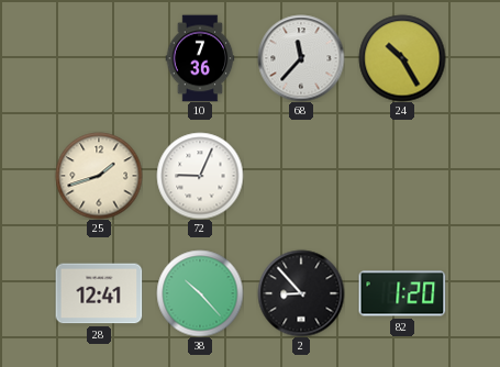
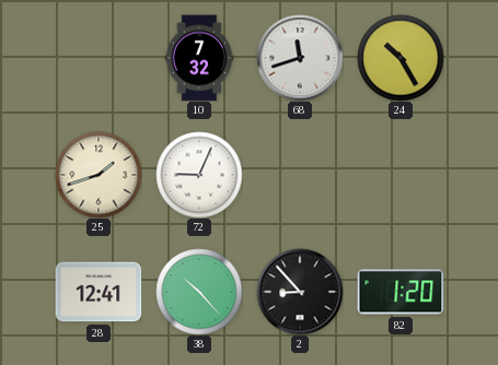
10: 7:36 -> 7:32 (199, 58)
68: 11:37 -> 11:42 (300, 58)
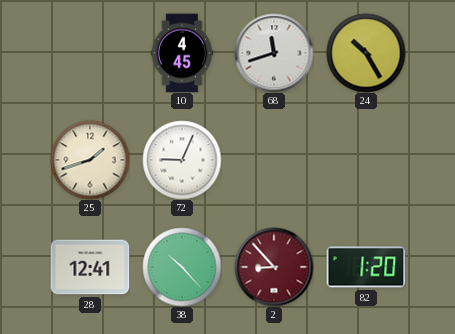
10: 7:32 -> 4:45 (182, 53)
2 dial: black -> burgundy (274, 267)
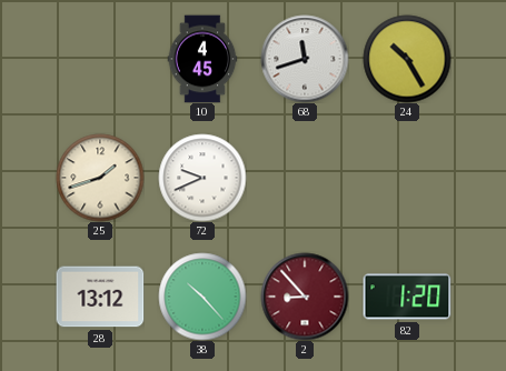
72: 9:04 -> 9:41 (202, 178)
28: 12:41 -> 13:12 (100, 297)
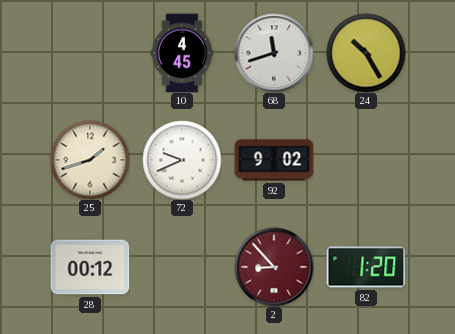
92: none -> 9:02 (274, 160)
28: 13:12 -> 00:12 (90, 267)
38: 10:23 -> none (202, 297)
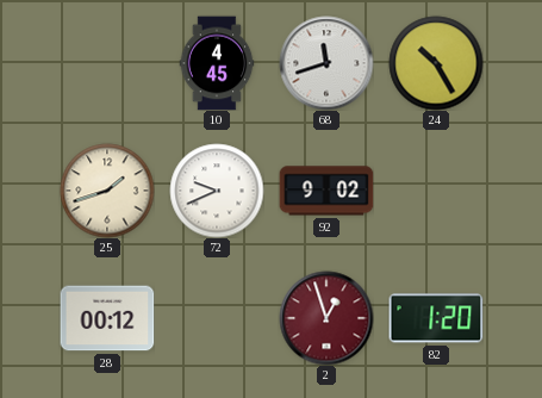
2: 8:53 -> 12:57 (326, 318)
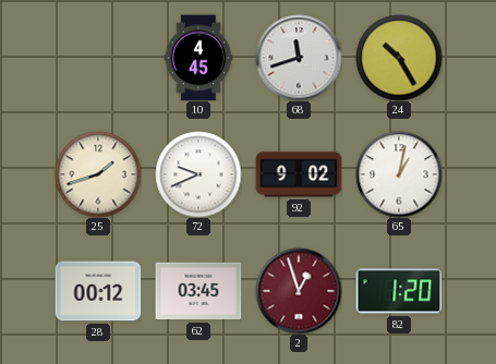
65: none -> 1:02 (399, 174)
62: none -> 03:45 (198, 291)
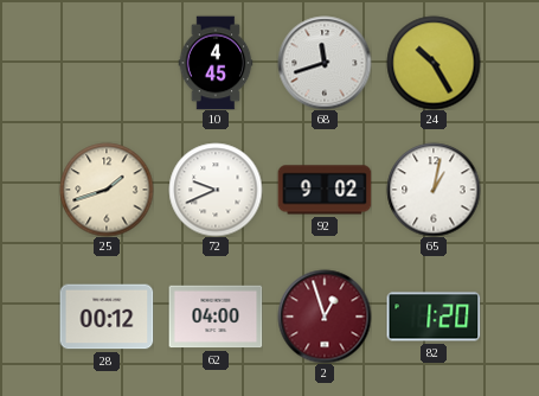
62: 03:45 -> 04:00 (216, 317)
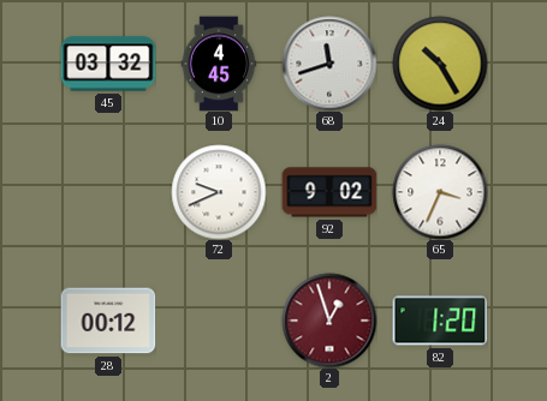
45: none -> 03:32 (108, 64)
25: 1:42 -> none (107, 190)
65: 1:02 -> 3:34 (440, 192)
62: 04:00 -> none (216, 317)
